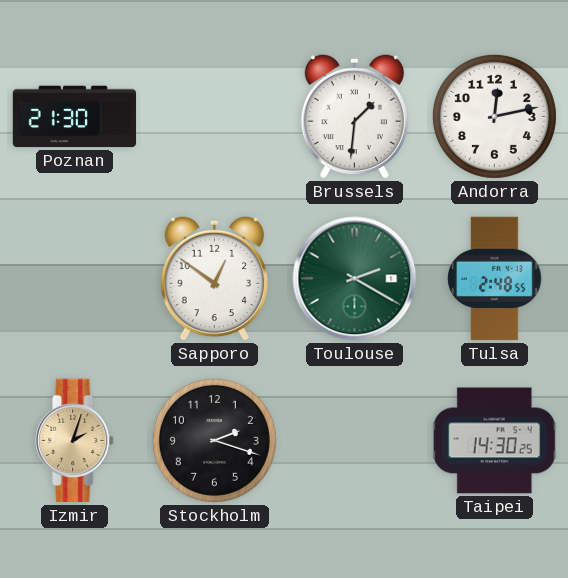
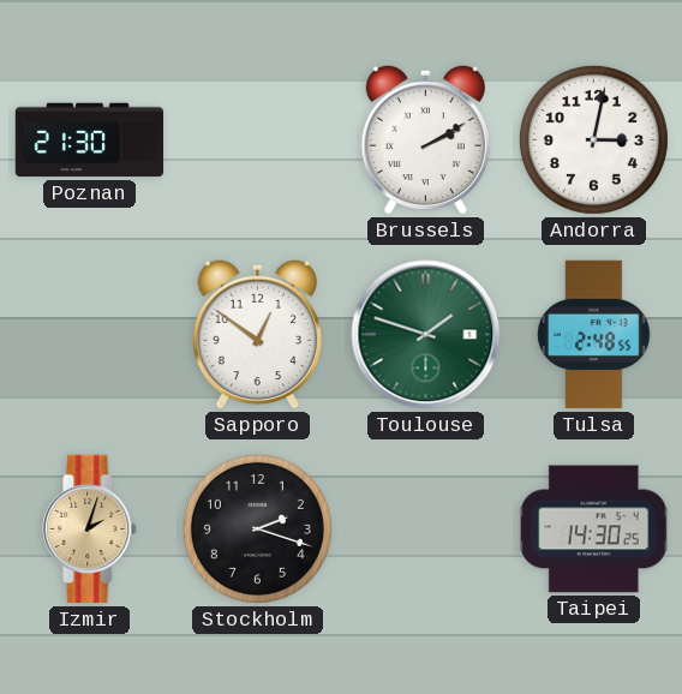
Brussels: 1:31 -> 2:10 (425, 139)
Andorra: 12:13 -> 3:02 (593, 139)
Toulouse: 2:20 -> 1:48 (426, 335)
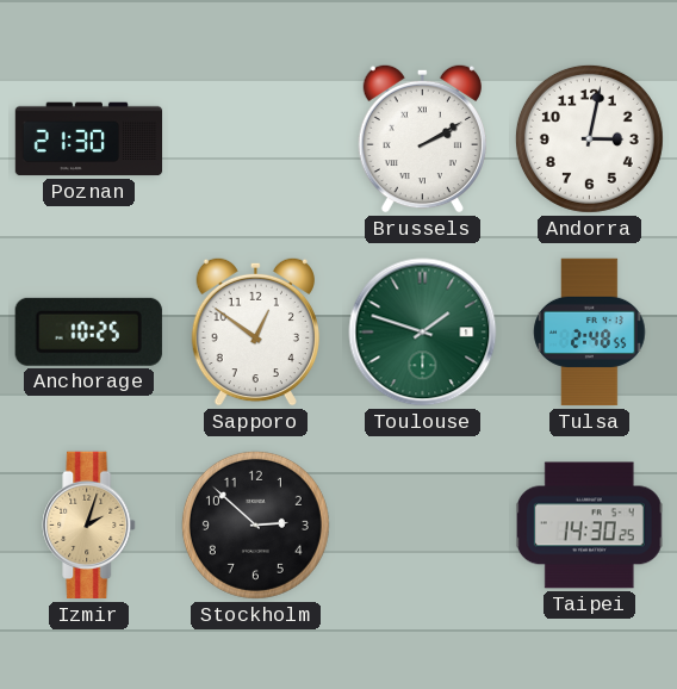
Anchorage: none -> 10:25 (88, 331)
Stockholm: 2:18 -> 2:52 (255, 524)
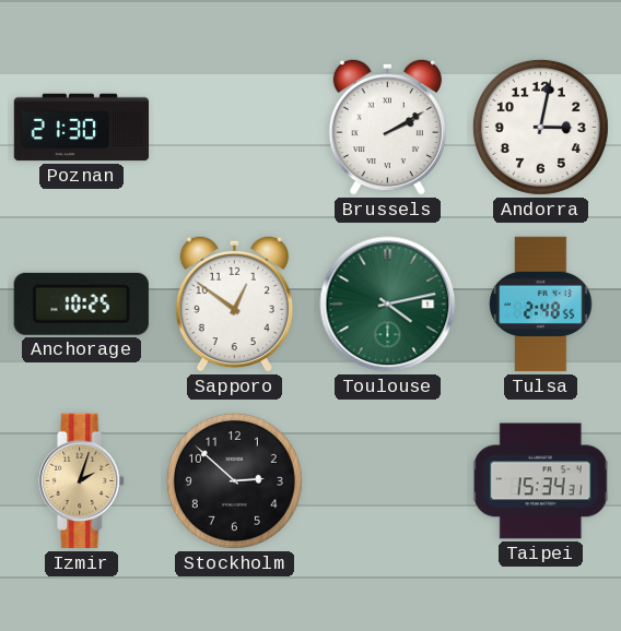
Toulouse: 1:48 -> 4:13 (388, 305)
Taipei: 14:30 -> 15:34 (540, 481)
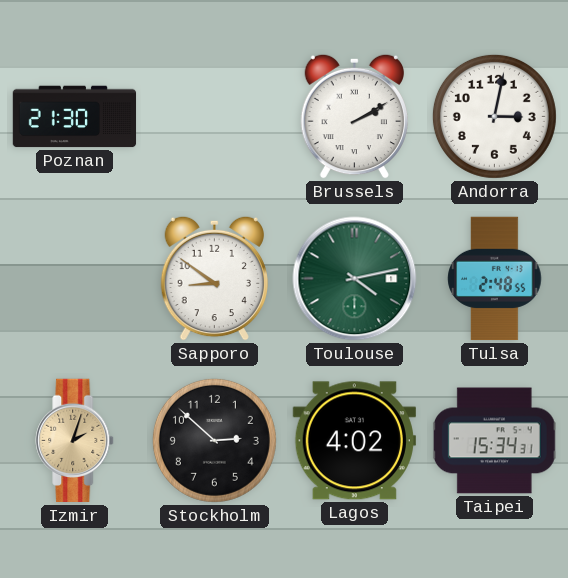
Anchorage: 10:25 -> none (81, 303)
Sapporo: 12:51 -> 8:51 (214, 278)
Lagos: none -> 4:02 (354, 441)
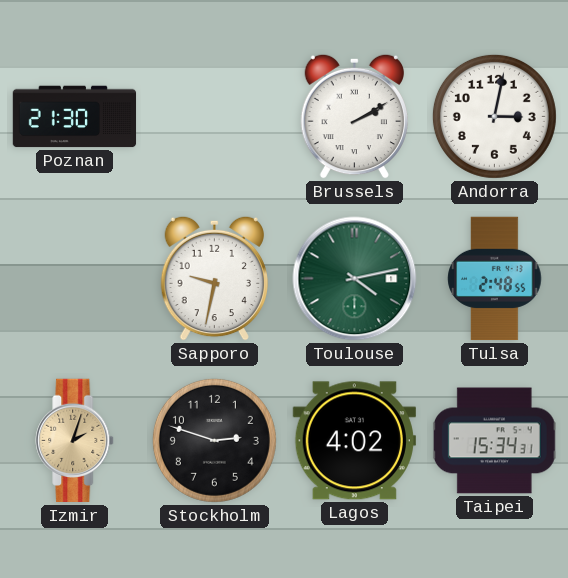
Sapporo: 8:51 -> 9:32 (214, 278)
Stockholm: 2:52 -> 2:48 (214, 440)
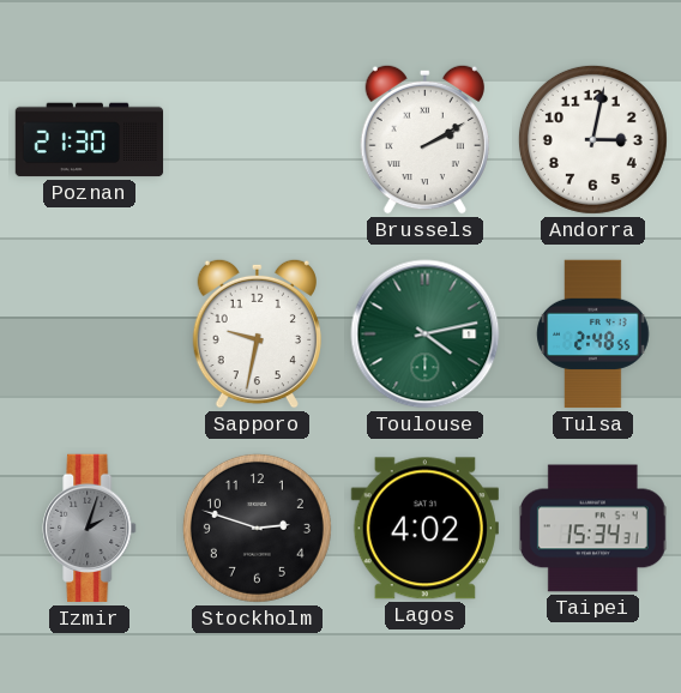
Izmir dial: champagne -> grey (90, 529)
